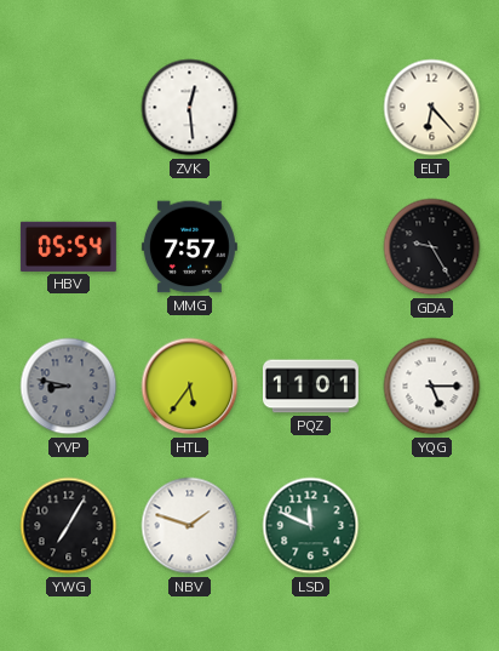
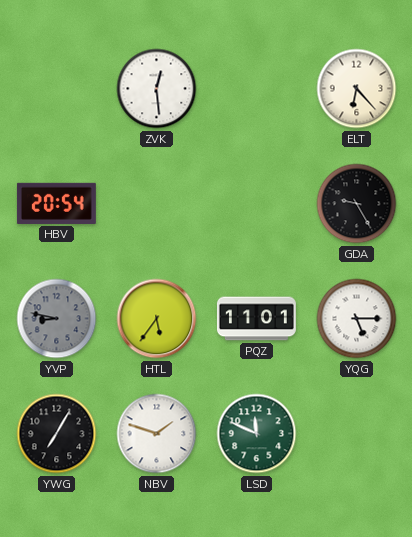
HBV: 05:54 -> 20:54 (56, 203)
MMG: 7:57 -> none (189, 247)
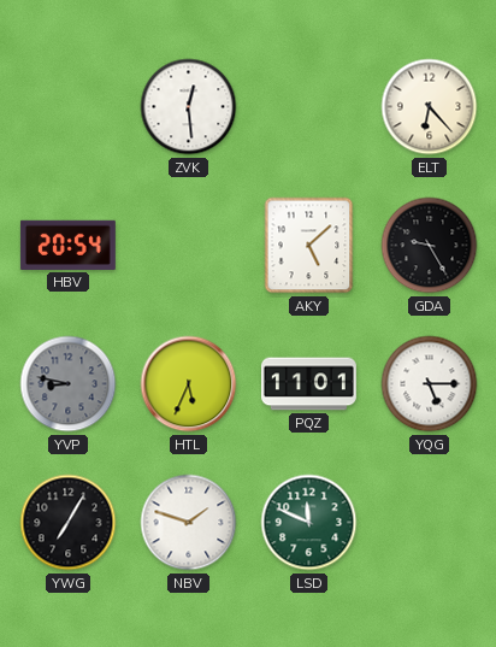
AKY: none -> 5:08 (309, 246)
HTL: 5:36 -> 5:34 (189, 384)
